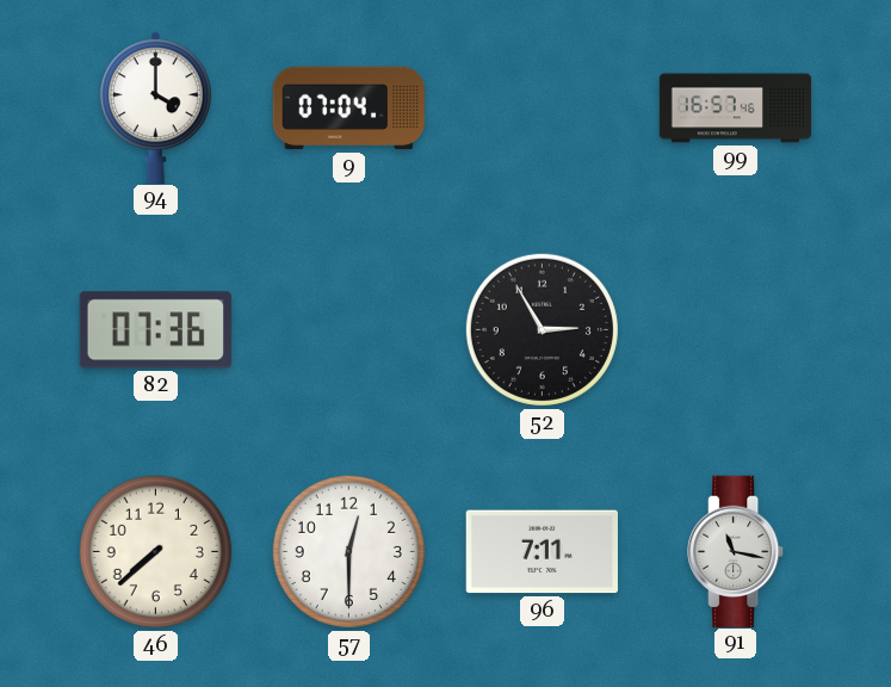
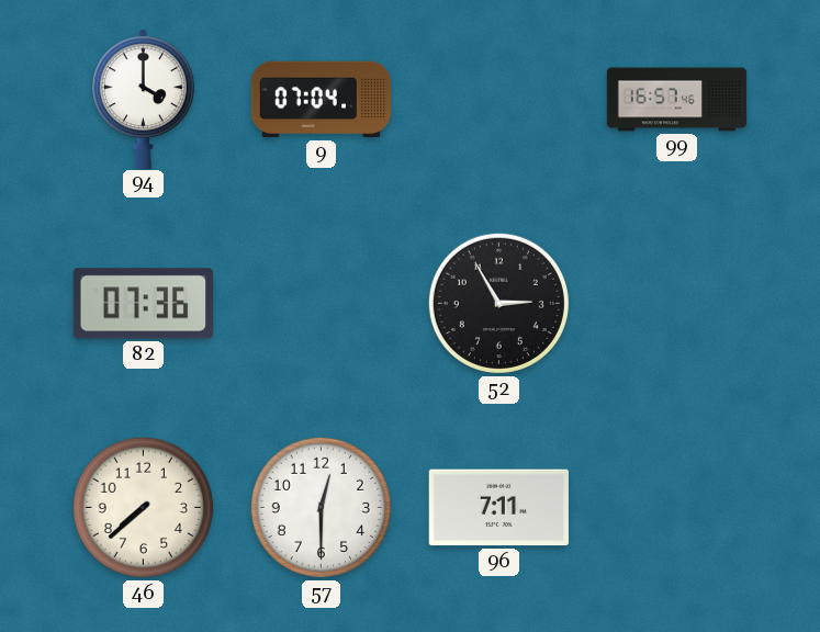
91: 11:17 -> none (736, 551)
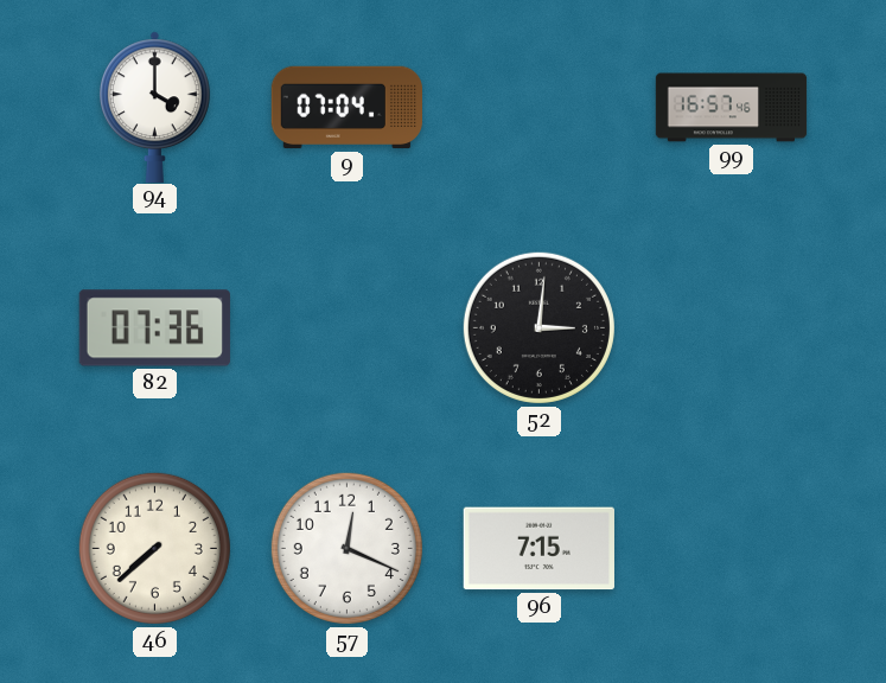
52: 2:55 -> 3:01 (538, 327)
57: 12:30 -> 12:19 (346, 548)
96: 7:11 -> 7:15 (538, 549)
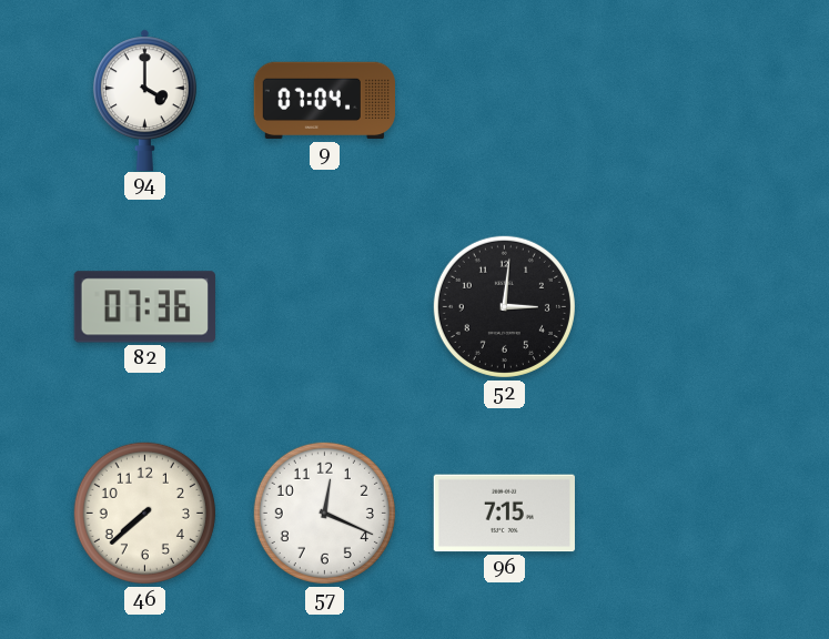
99: 16:57 -> none (732, 108)
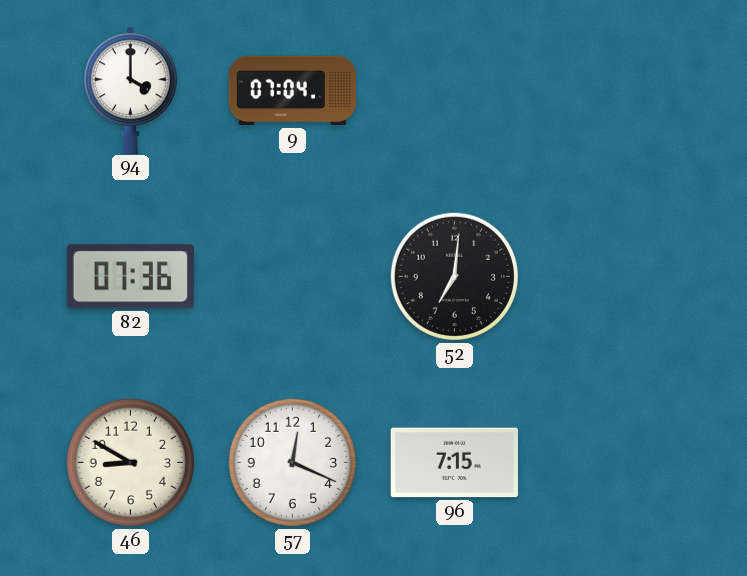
52: 3:01 -> 7:01 (454, 276)
46: 7:38 -> 8:50 (130, 462)
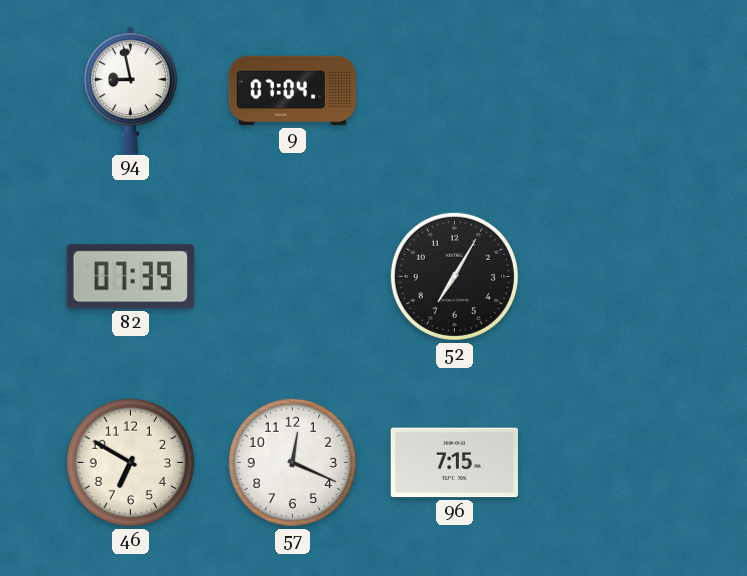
94: 4:00 -> 8:58 (130, 90)
82: 07:36 -> 07:39 (130, 277)
52: 7:01 -> 7:05 (454, 276)
46: 8:50 -> 6:50 (130, 462)
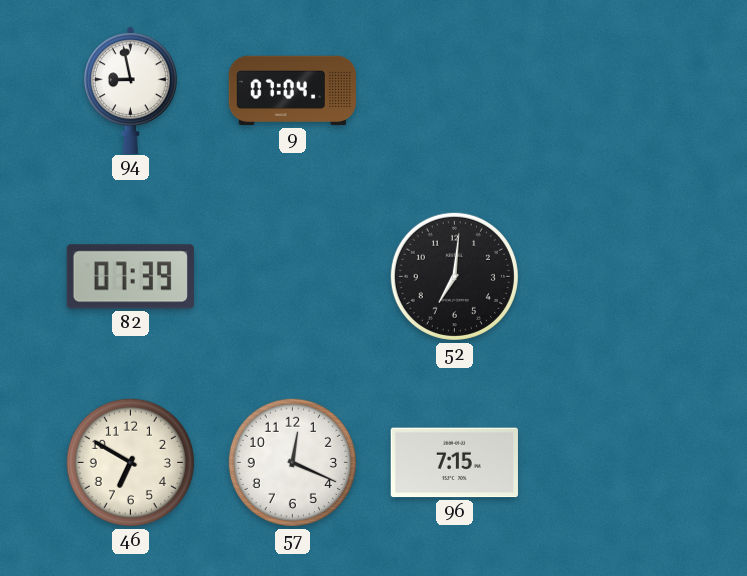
52: 7:05 -> 7:01 (454, 276)
